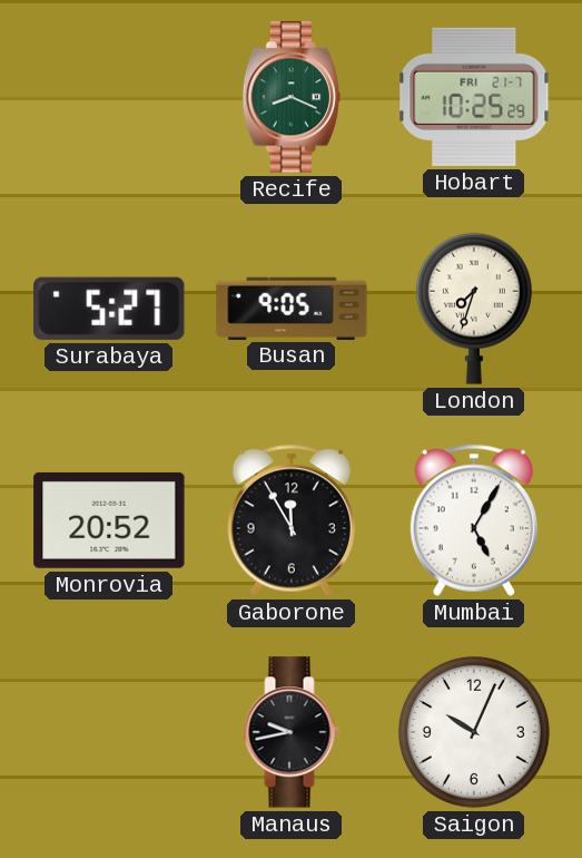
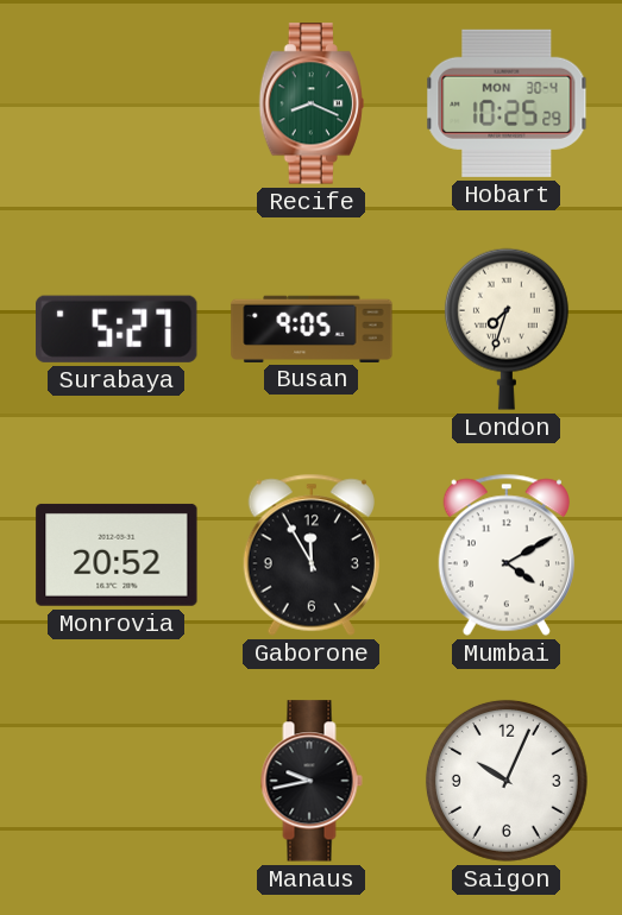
Hobart date: FRI 21-7 -> MON 30-4 (507, 103)
Mumbai: 5:05 -> 4:10 (507, 555)
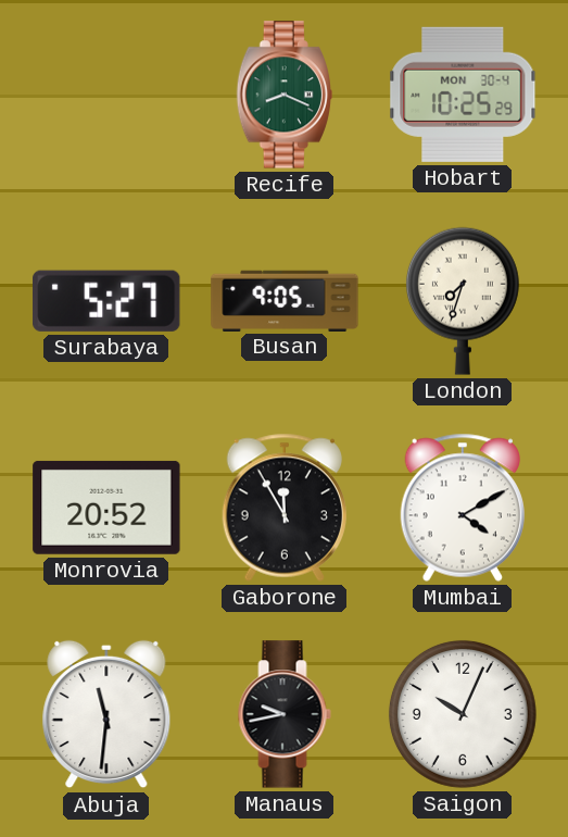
Abuja: none -> 11:31 (106, 714)
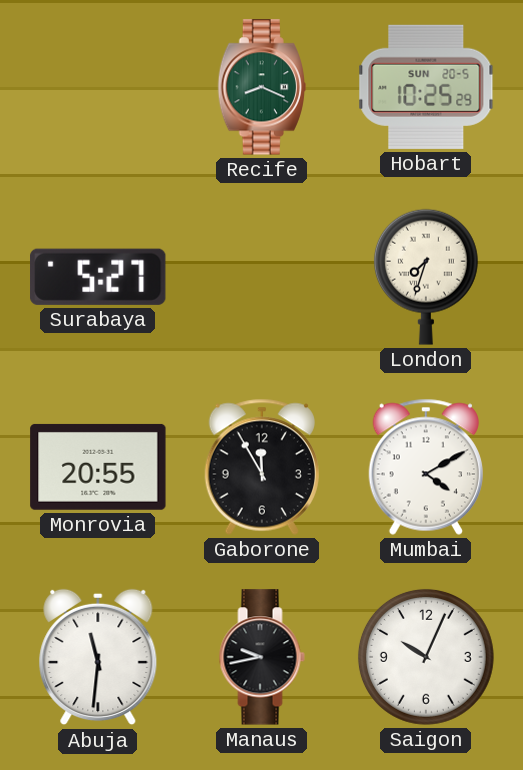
Hobart date: MON 30-4 -> SUN 20-5 (426, 87)
Busan: 9:05 -> none (285, 300)
Monrovia: 20:52 -> 20:55 (98, 467)
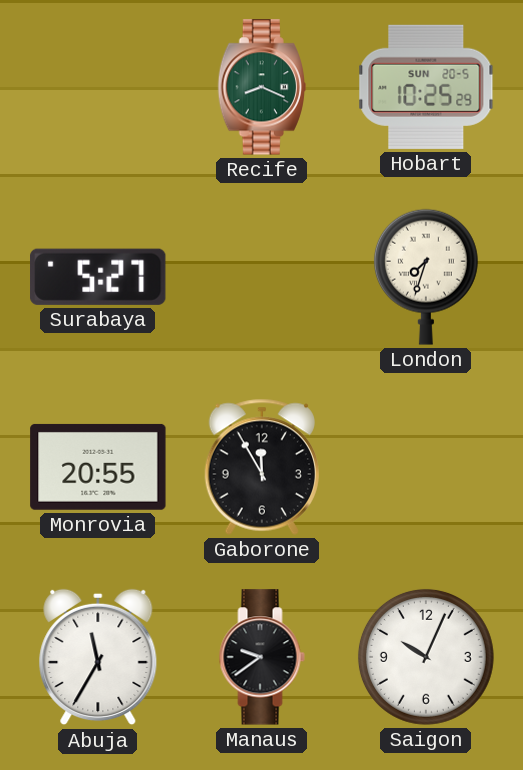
Mumbai: 4:10 -> none (426, 467)
Abuja: 11:31 -> 11:35 (98, 657)
Manaus: 9:43 -> 9:39 (262, 657)
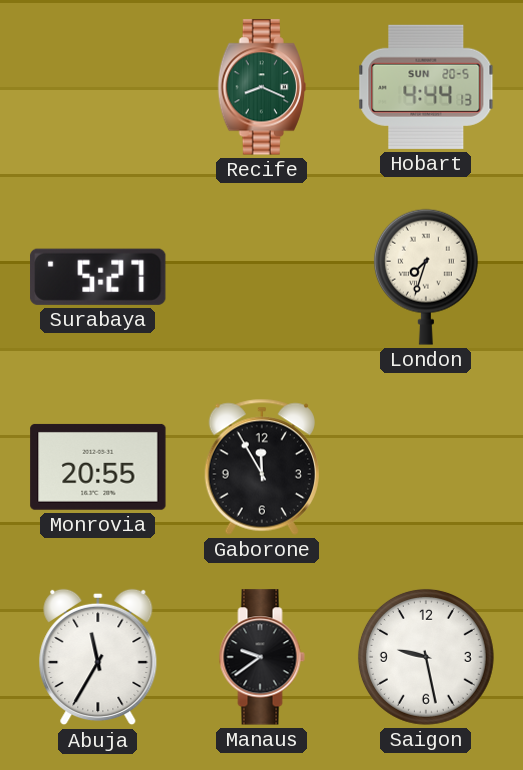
Hobart: 10:25 -> 4:44 (426, 87)
Saigon: 10:04 -> 9:28 (426, 657)
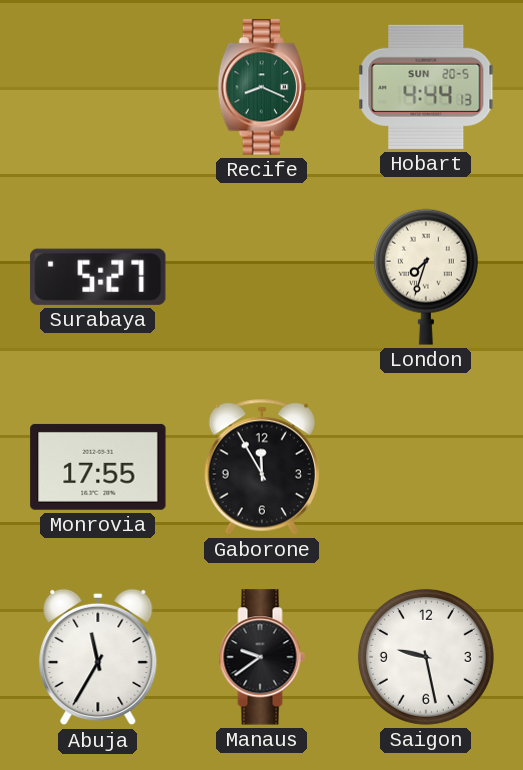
Monrovia: 20:55 -> 17:55 (98, 467)
